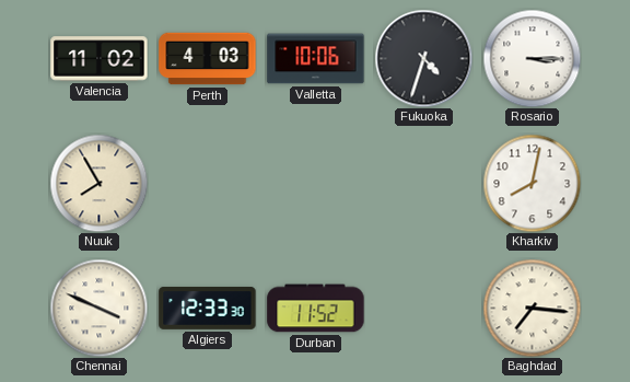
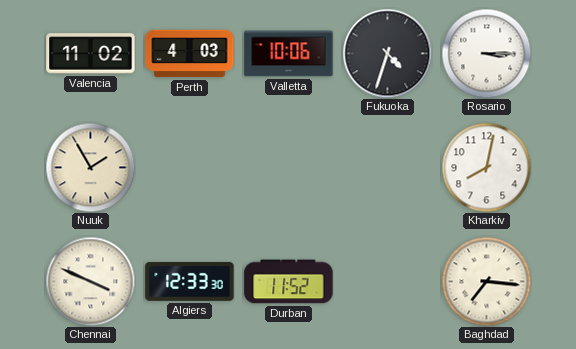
Nuuk: 7:55 -> 1:55 (90, 167)
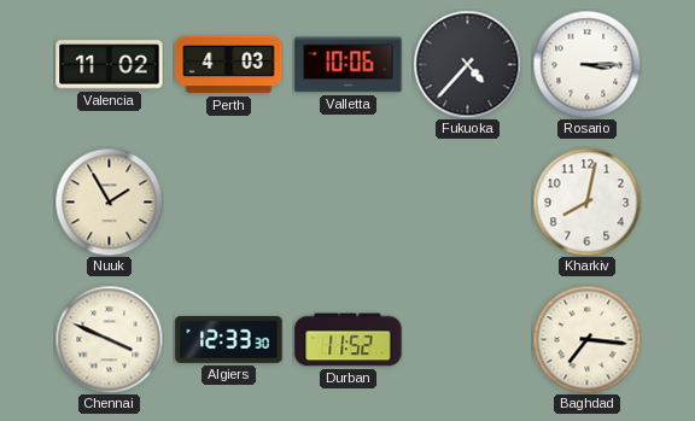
Fukuoka: 4:33 -> 4:37 (467, 64)
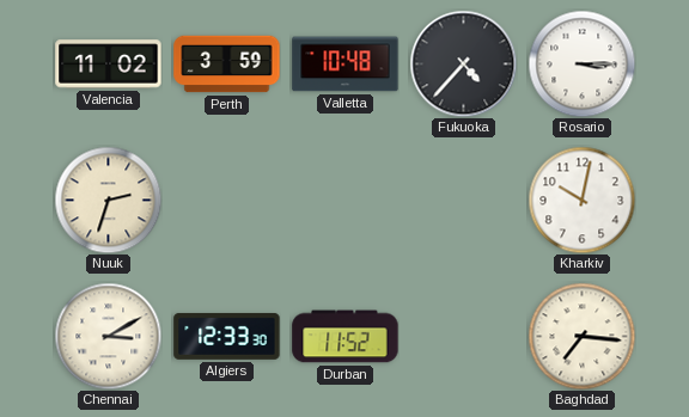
Perth: 4:03 -> 3:59 (227, 65)
Valletta: 10:06 -> 10:48 (346, 65)
Nuuk: 1:55 -> 2:33 (108, 200)
Kharkiv: 8:02 -> 10:02 (581, 200)
Chennai: 3:49 -> 3:10 (108, 336)
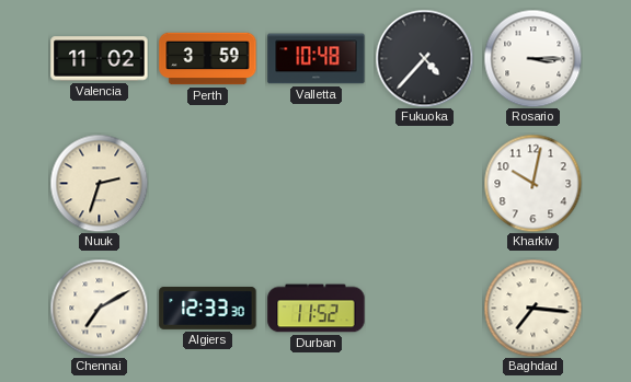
Chennai: 3:10 -> 7:10 (99, 308)
